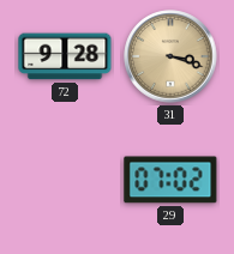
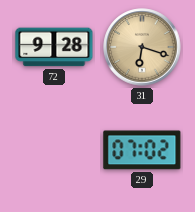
31: 3:18 -> 6:18 (142, 47)
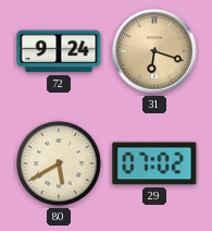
72: 9:28 -> 9:24 (59, 51)
80: none -> 5:40 (59, 163)
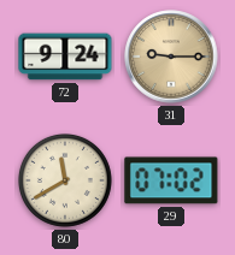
31: 6:18 -> 9:15 (171, 57)
80: 5:40 -> 11:40 (65, 180)
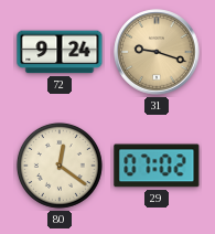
31: 9:15 -> 9:18 (157, 52)
80: 11:40 -> 12:21 (60, 166)
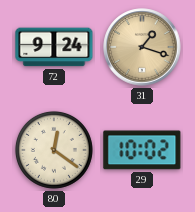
31: 9:18 -> 1:18 (142, 47)
29: 07:02 -> 10:02 (142, 150)
